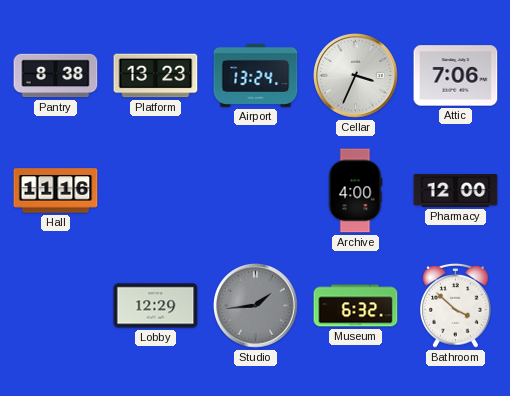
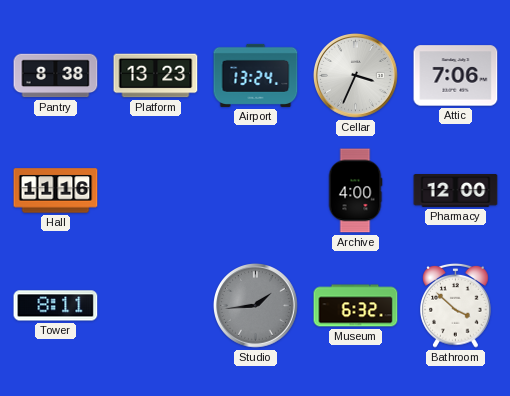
Tower: none -> 8:11 (56, 306)
Lobby: 12:29 -> none (156, 306)
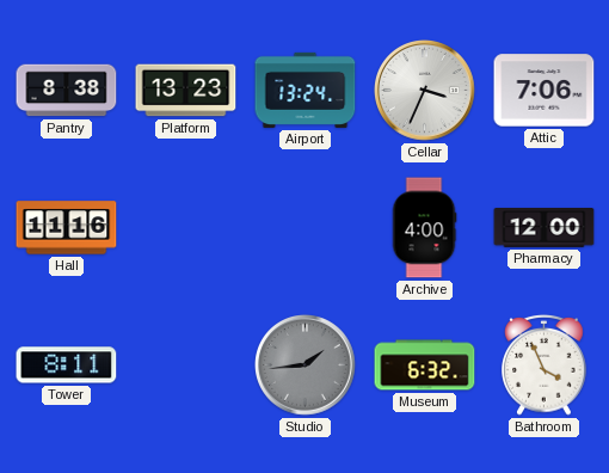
Bathroom: 3:52 -> 3:56 (545, 364)
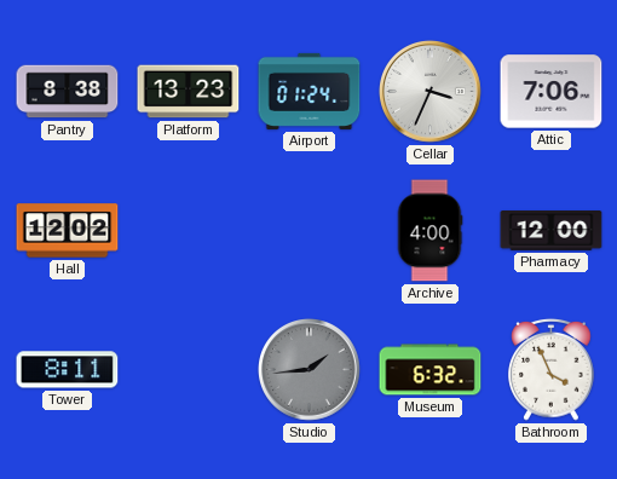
Airport: 13:24 -> 01:24 (310, 91)
Hall: 11:16 -> 12:02 (68, 231)
